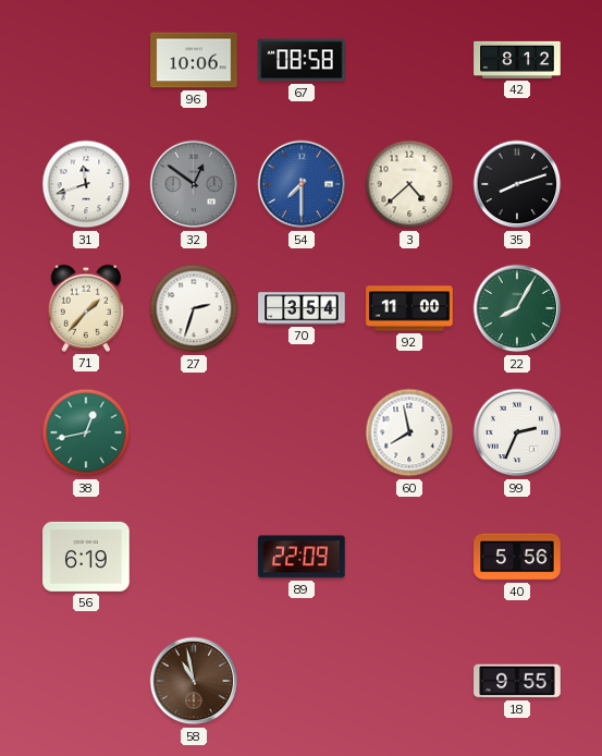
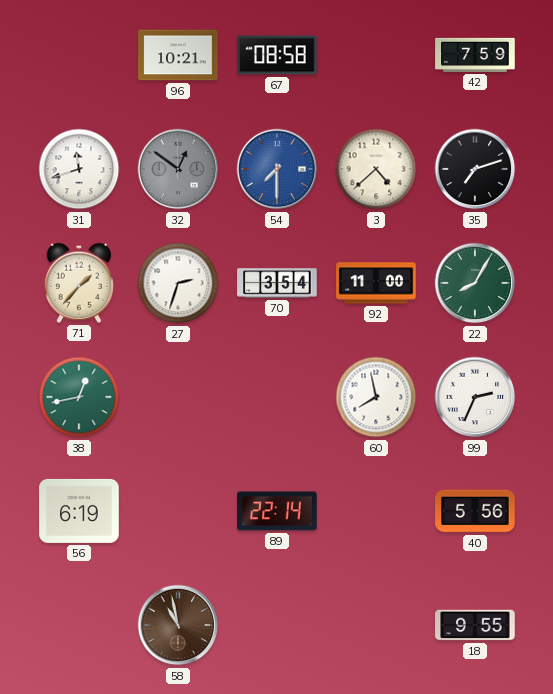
96: 10:06 -> 10:21 (178, 55)
42: 8:12 -> 7:59 (475, 55)
35: 8:12 -> 7:12 (475, 169)
89: 22:09 -> 22:14 (277, 511)
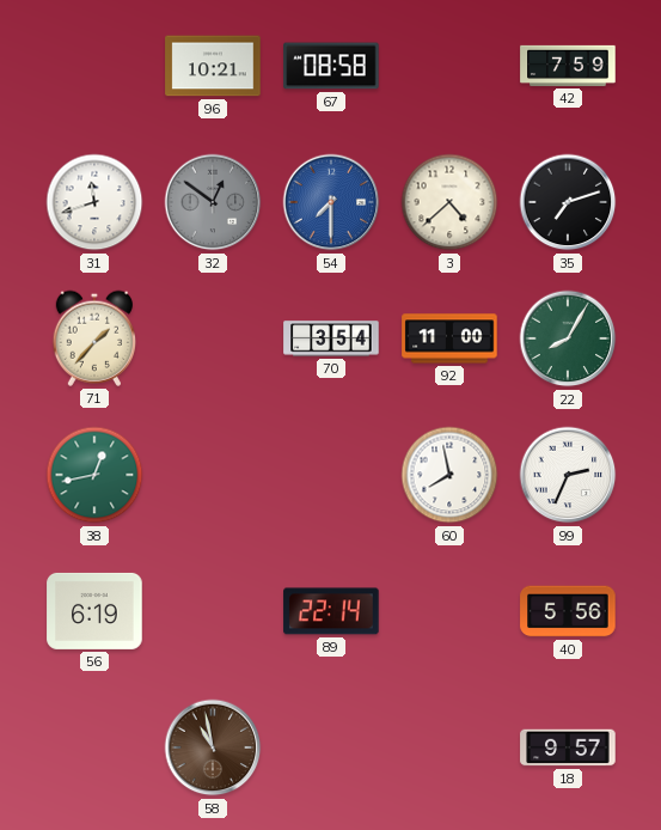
27: 2:33 -> none (178, 283)
18: 9:55 -> 9:57 (568, 747)
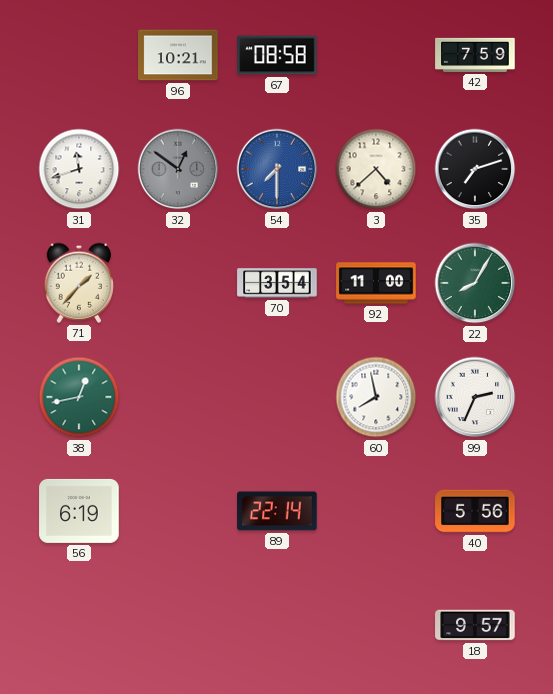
58: 10:58 -> none (213, 747)
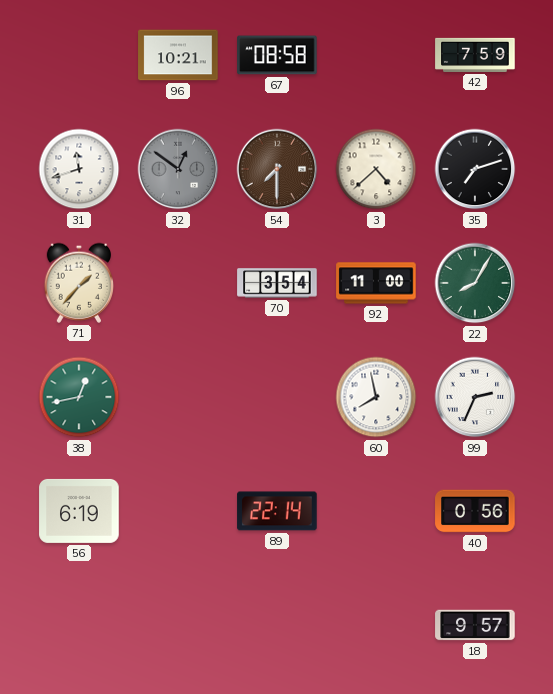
54 dial: blue -> brown (277, 169)
40: 5:56 -> 0:56 (475, 511)
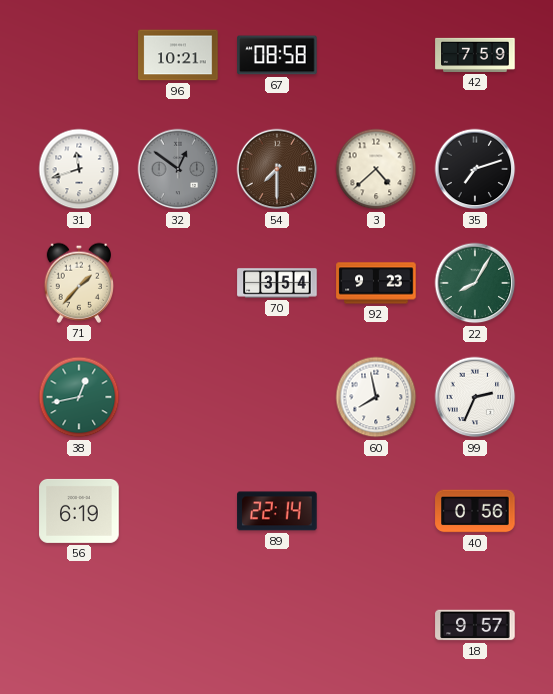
92: 11:00 -> 9:23 (376, 283)
